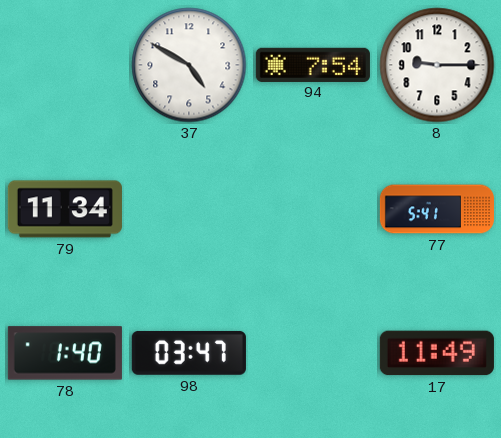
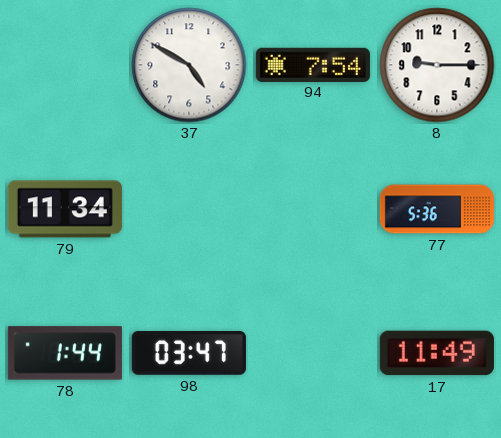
77: 5:41 -> 5:36 (436, 209)
78: 1:40 -> 1:44 (65, 353)
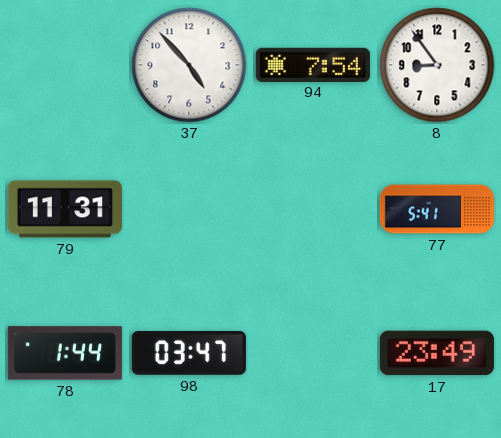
37: 4:50 -> 4:53 (189, 65)
8: 9:15 -> 8:54 (437, 65)
79: 11:34 -> 11:31 (65, 209)
77: 5:36 -> 5:41 (436, 209)
17: 11:49 -> 23:49 (437, 353)
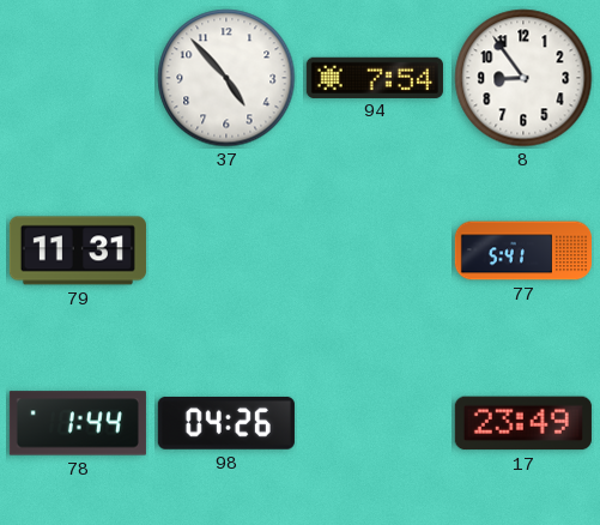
98: 03:47 -> 04:26 (226, 423)
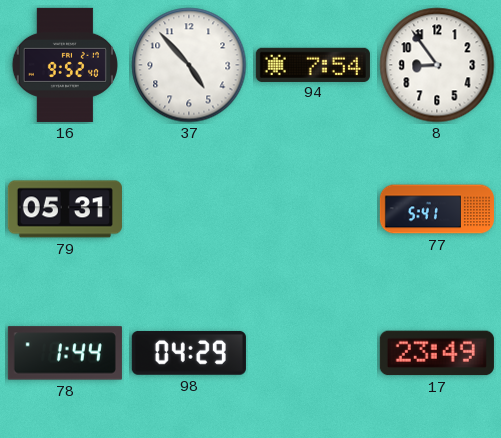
16: none -> 9:52 (65, 65)
79: 11:31 -> 05:31 (65, 209)
98: 04:26 -> 04:29 (189, 353)
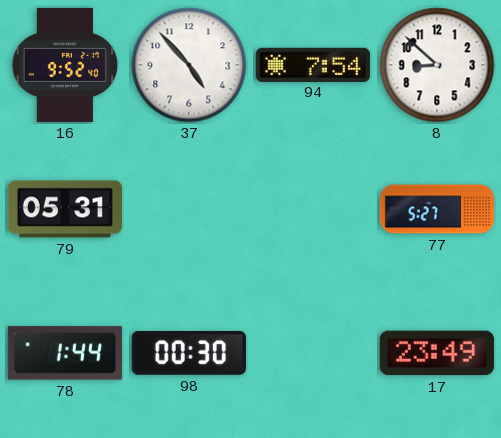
8: 8:54 -> 8:52 (437, 65)
77: 5:41 -> 5:27 (436, 209)
98: 04:29 -> 00:30 (189, 353)
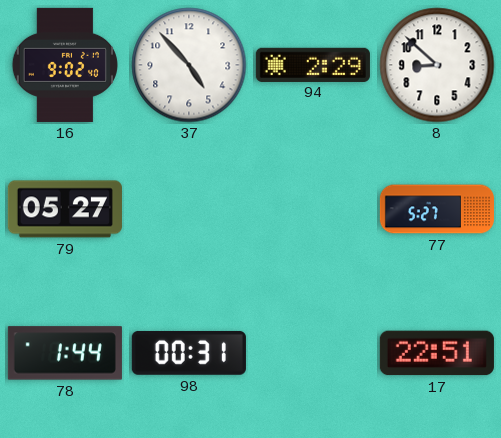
16: 9:52 -> 9:02 (65, 65)
94: 7:54 -> 2:29 (313, 64)
79: 05:31 -> 05:27 (65, 209)
98: 00:30 -> 00:31 (189, 353)
17: 23:49 -> 22:51 (437, 353)
